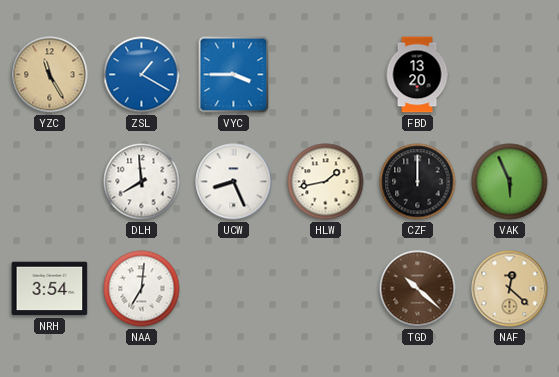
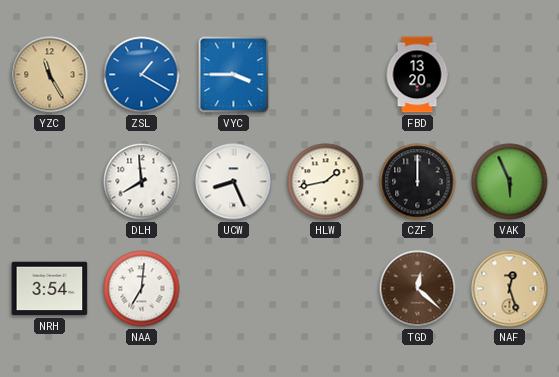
TGD: 10:22 -> 12:22 (418, 289)
NAF: 12:22 -> 12:27 (510, 289)
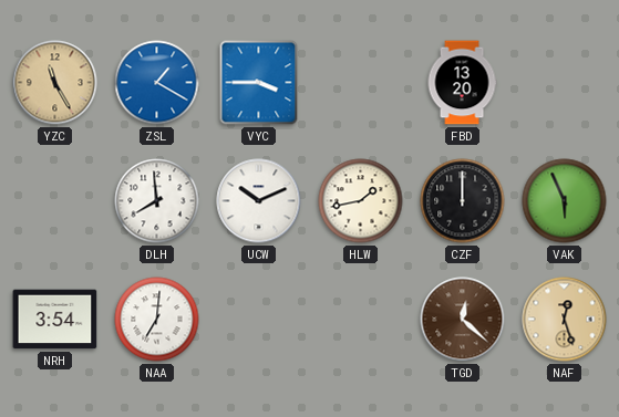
UCW: 8:26 -> 10:11 (259, 201)
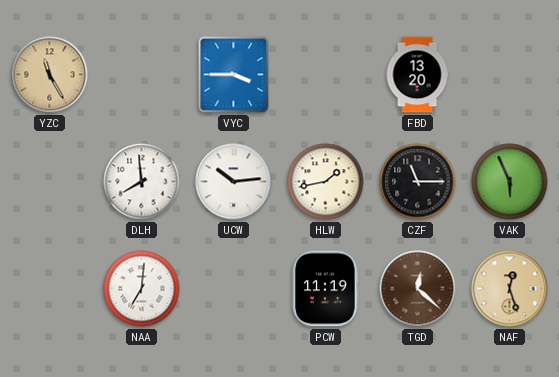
ZSL: 1:20 -> none (157, 83)
UCW: 10:11 -> 10:14 (234, 182)
CZF: 12:00 -> 11:15 (418, 182)
NRH: 3:54 -> none (55, 320)
PCW: none -> 11:19 (325, 289)
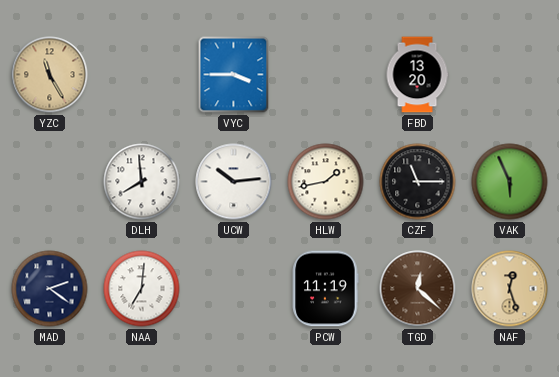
MAD: none -> 2:21 (50, 289)
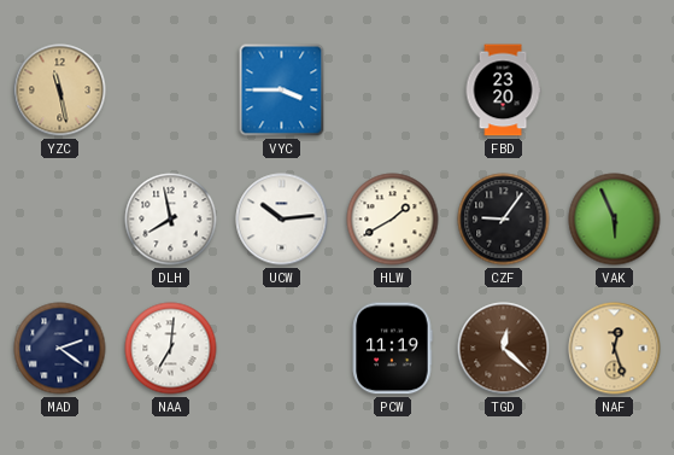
YZC: 11:25 -> 11:28 (60, 91)
FBD: 13:20 -> 23:20 (503, 91)
DLH: 7:59 -> 7:58 (171, 220)
HLW: 1:43 -> 1:40 (393, 220)
CZF: 11:15 -> 9:06 (504, 220)
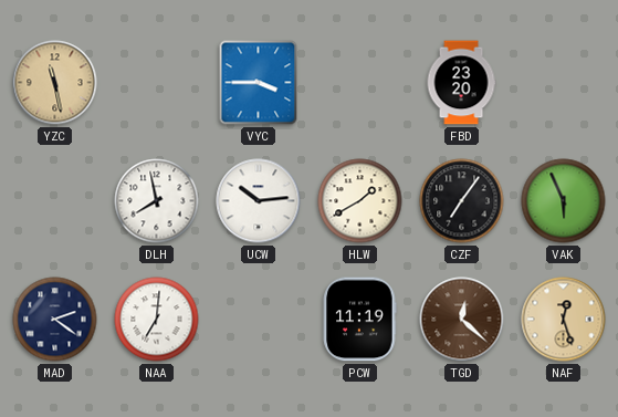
CZF: 9:06 -> 7:06 (462, 201)
